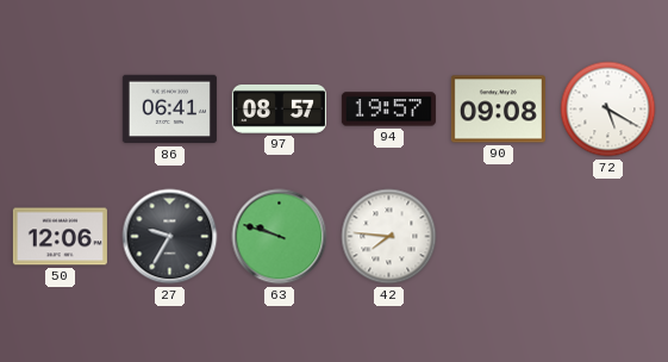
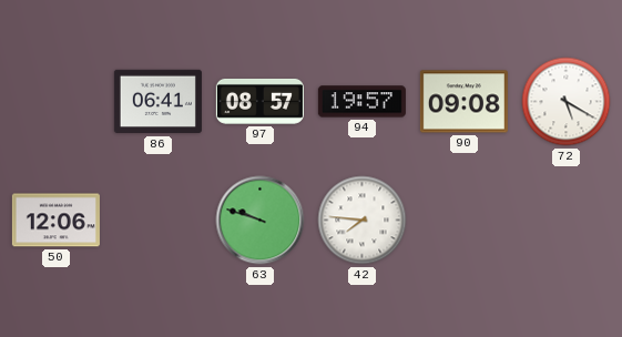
27: 9:35 -> none (170, 237)
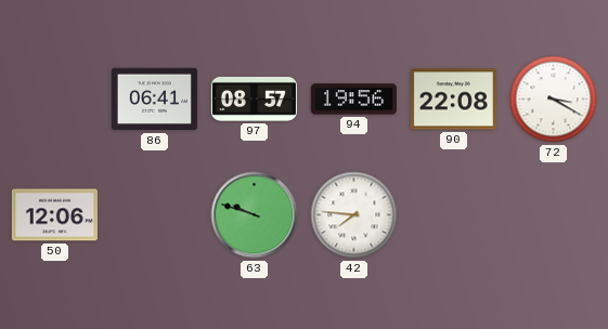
94: 19:57 -> 19:56 (353, 100)
90: 09:08 -> 22:08 (453, 100)
72: 5:20 -> 3:20 (554, 100)
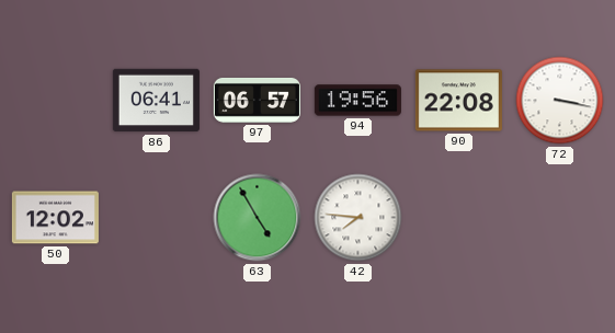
97: 08:57 -> 06:57 (257, 100)
72: 3:20 -> 3:17 (560, 101)
50: 12:06 -> 12:02 (55, 218)
63: 9:48 -> 4:55 (258, 218)
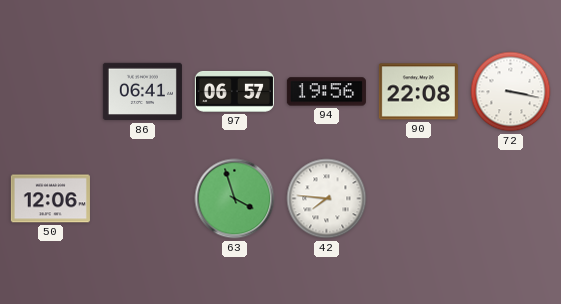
50: 12:02 -> 12:06 (50, 199)
63: 4:55 -> 3:57 (235, 199)
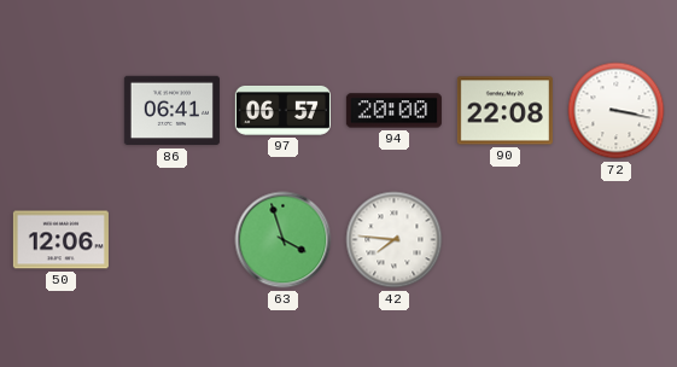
94: 19:56 -> 20:00 (393, 111)
